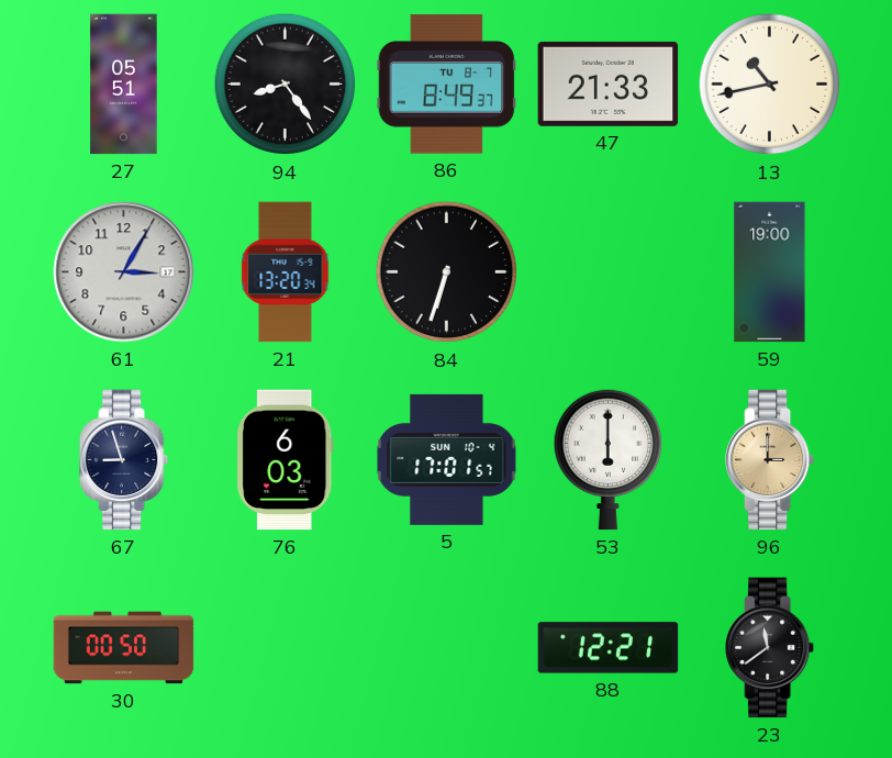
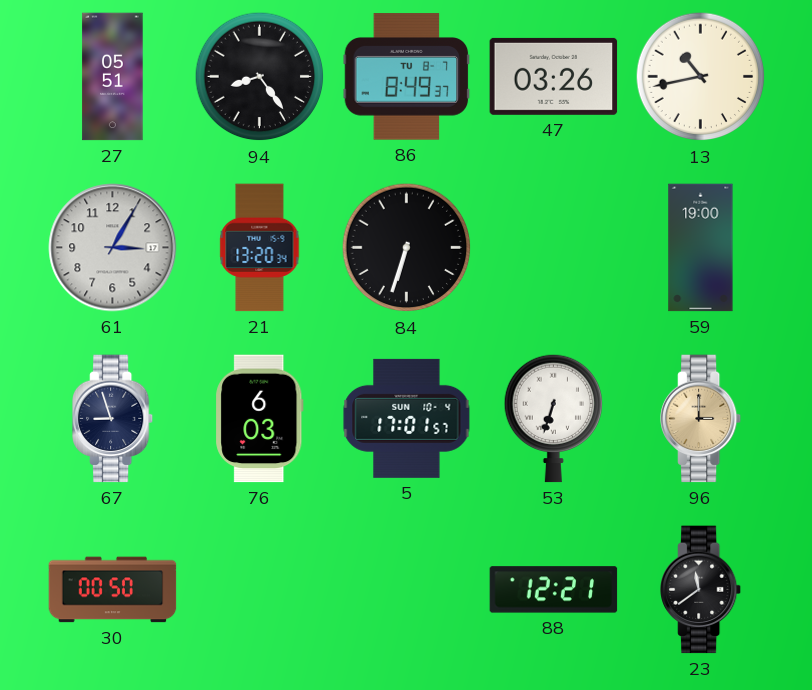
47: 21:33 -> 03:26 (554, 76)
53: 6:00 -> 6:33 (553, 418)
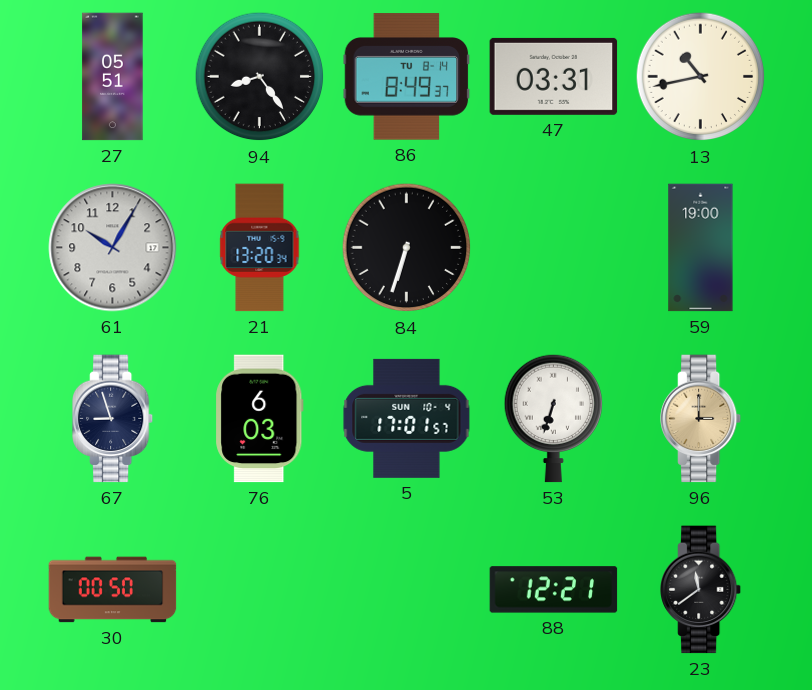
86 date: TU 8-7 -> TU 8-14 (407, 77)
47: 03:26 -> 03:31 (554, 76)
61: 3:05 -> 10:05 (113, 248)
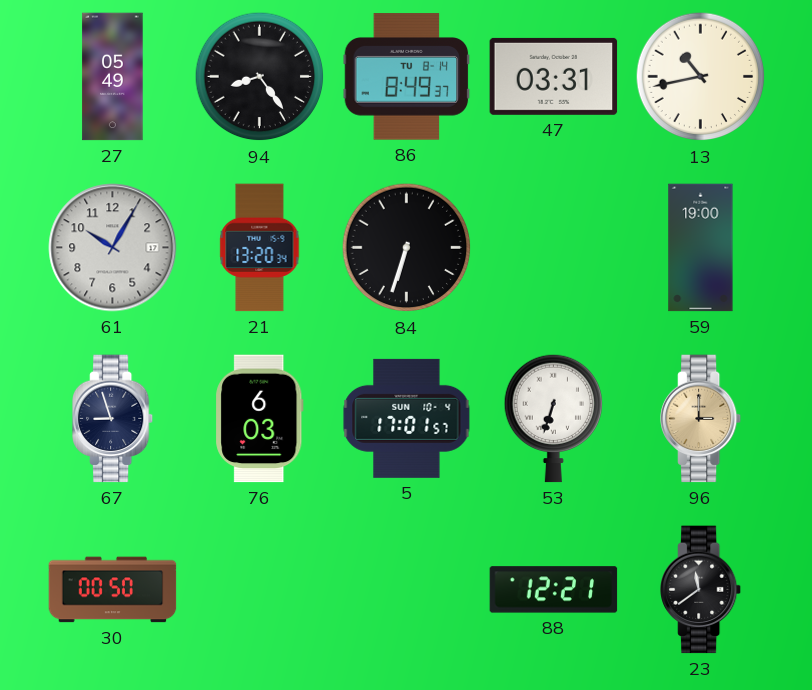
27: 05:51 -> 05:49 (113, 77)
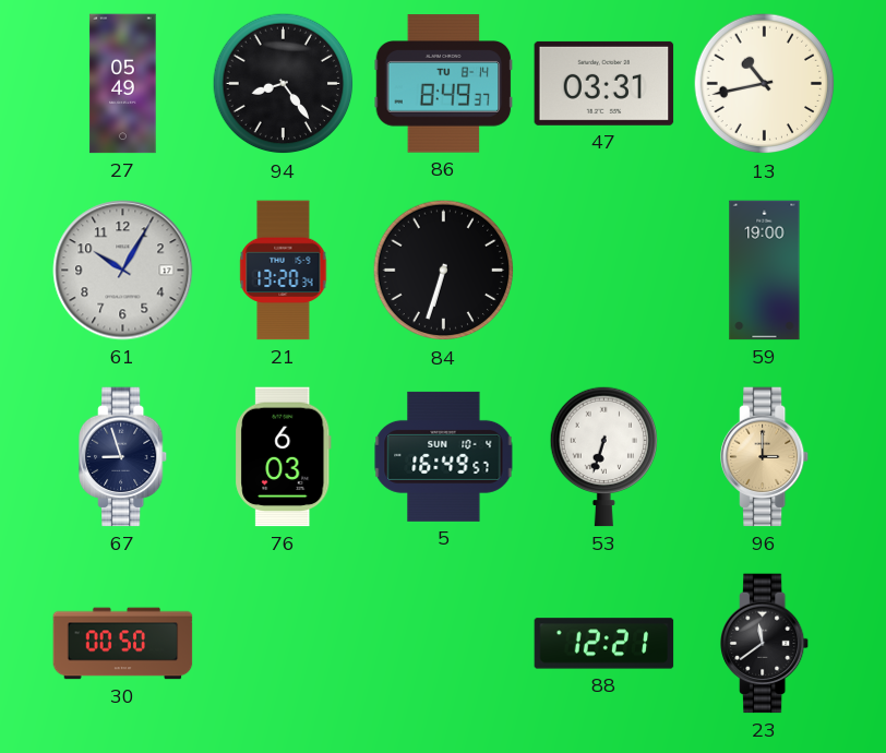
5: 17:01 -> 16:49 (444, 456)
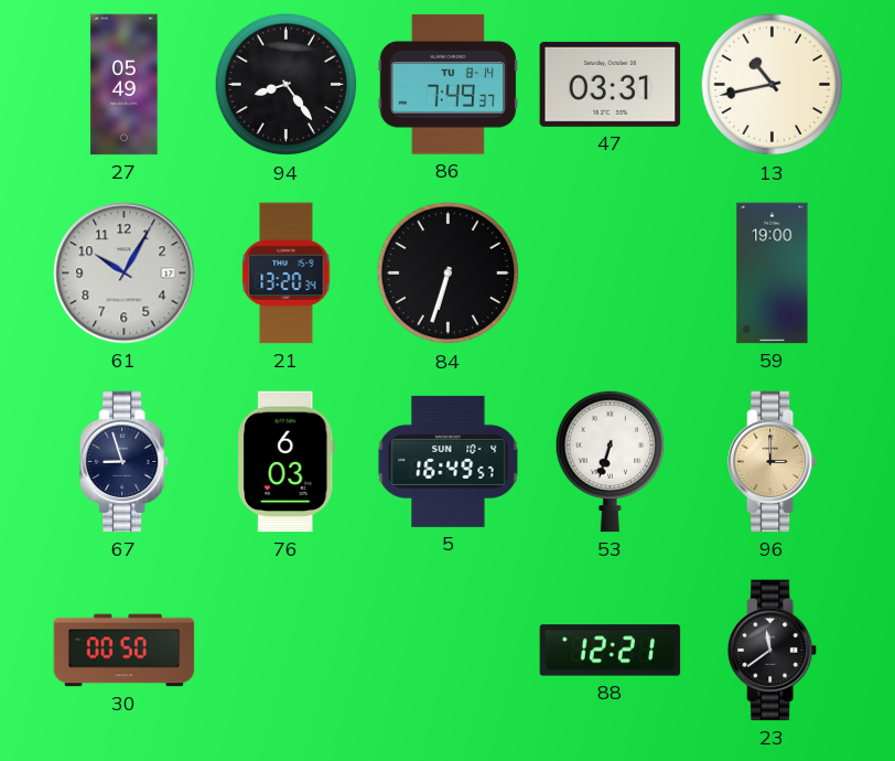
86: 8:49 -> 7:49 (449, 85)
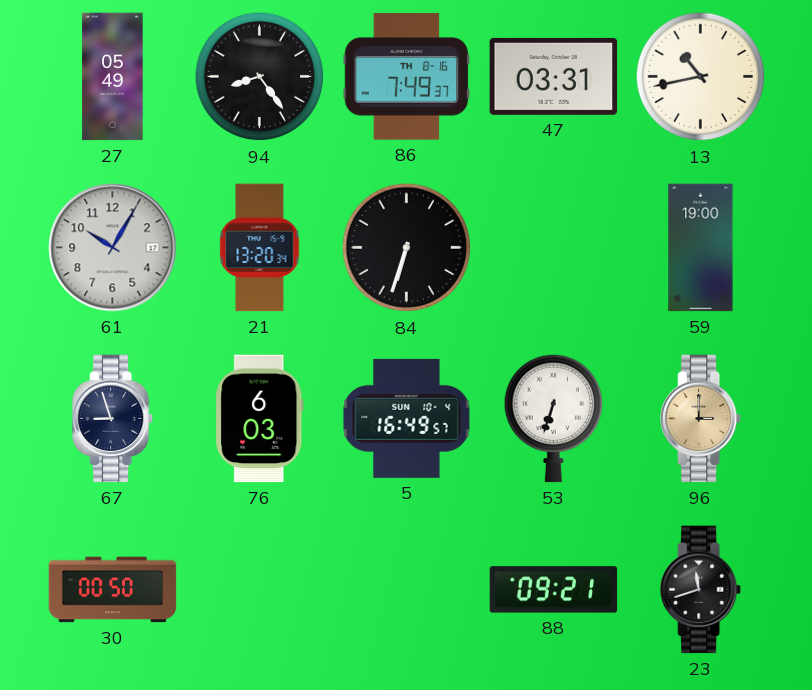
86 date: TU 8-14 -> TH 8-16 (407, 77)
88: 12:21 -> 09:21 (554, 590)
23: 11:39 -> 11:42 (702, 590)
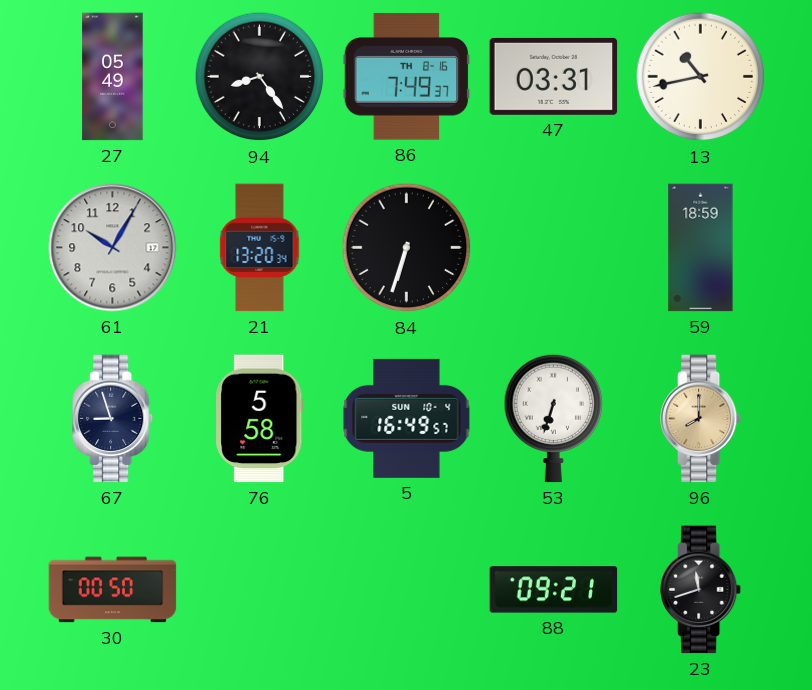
59: 19:00 -> 18:59 (701, 248)
76: 6:03 -> 5:58 (260, 419)
96: 3:00 -> 8:00 (702, 419)
